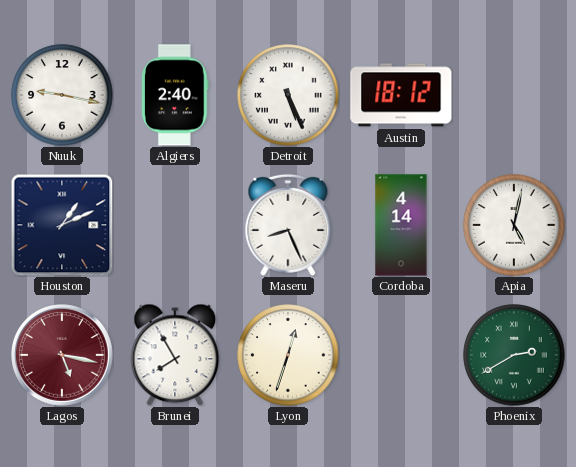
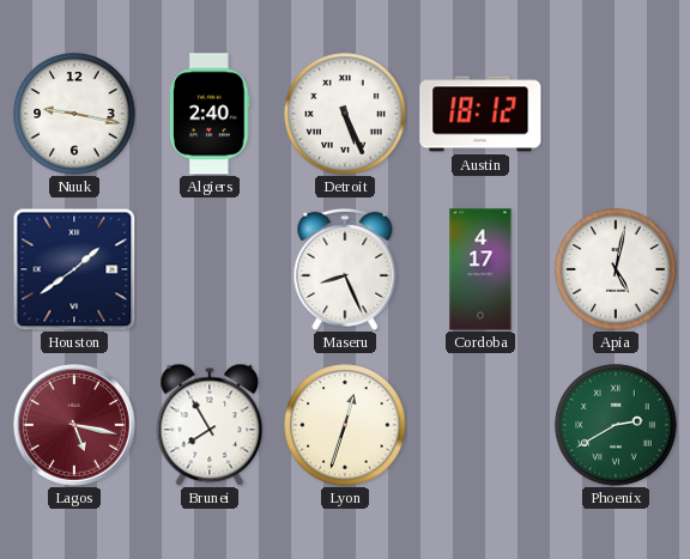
Houston: 1:11 -> 1:39 (74, 269)
Cordoba: 4:14 -> 4:17 (480, 269)
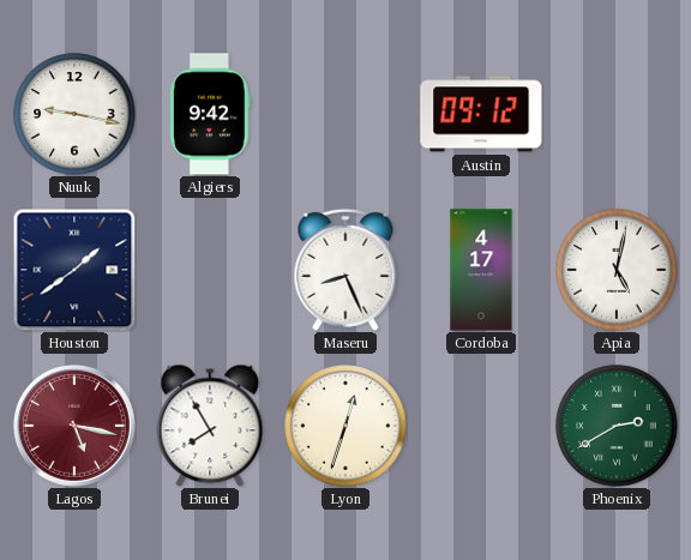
Algiers: 2:40 -> 9:42 (210, 114)
Detroit: 5:26 -> none (345, 114)
Austin: 18:12 -> 09:12 (481, 114)
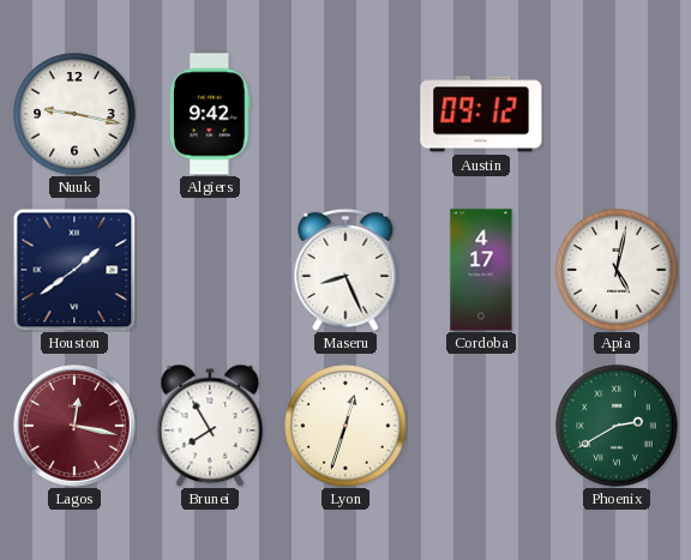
Lagos: 5:17 -> 12:17 (76, 427)
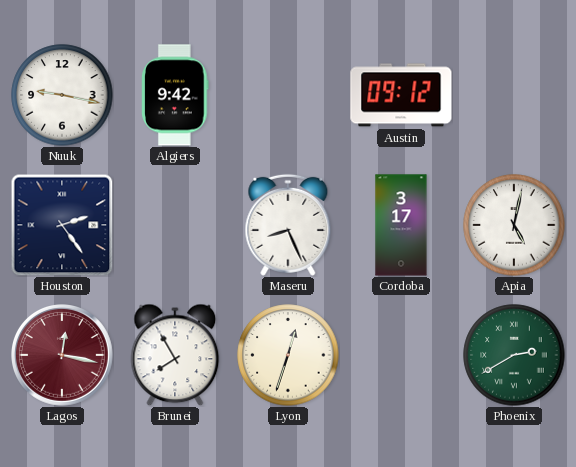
Houston: 1:39 -> 2:24 (62, 225)
Cordoba: 4:17 -> 3:17 (401, 225)
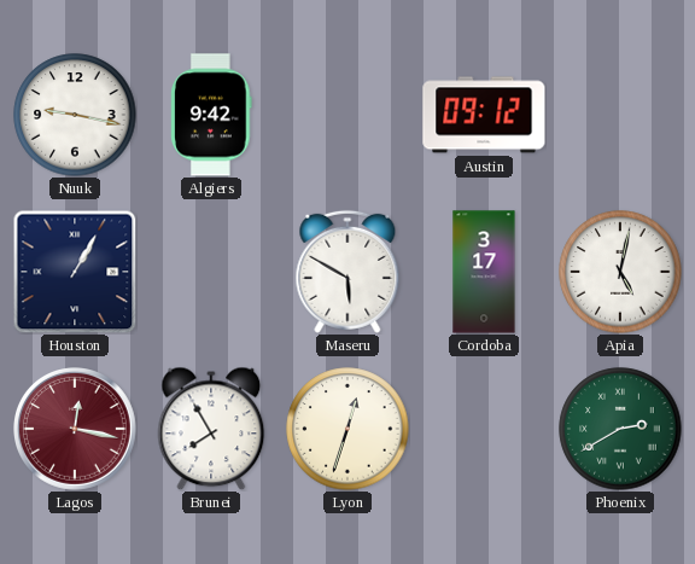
Houston: 2:24 -> 1:05 (75, 272)
Maseru: 8:26 -> 5:50 (347, 272)
